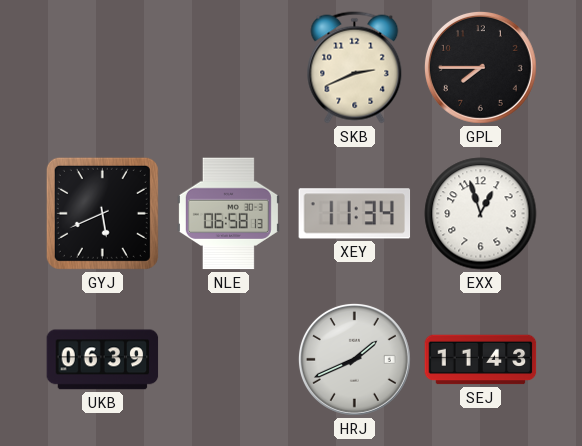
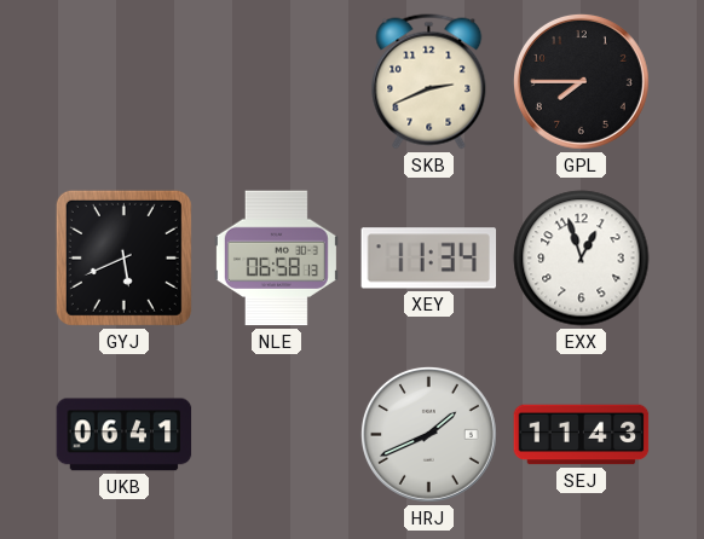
UKB: 06:39 -> 06:41 (125, 435)
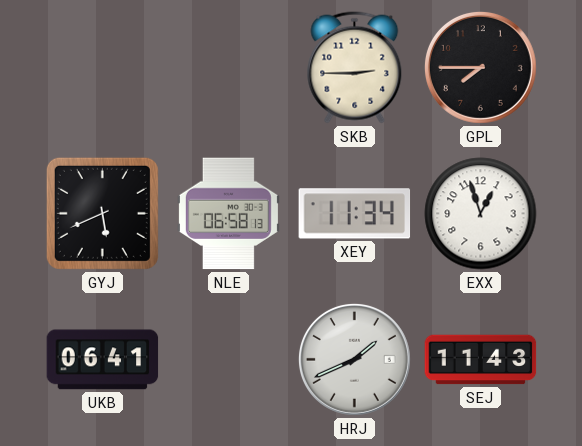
SKB: 2:41 -> 2:45 (355, 68)
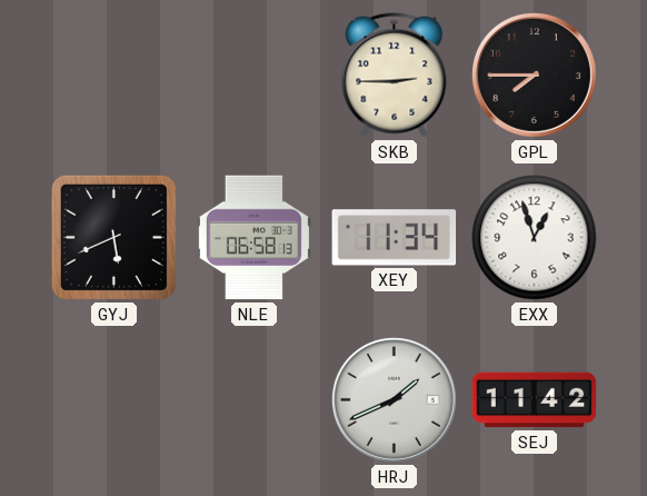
UKB: 06:41 -> none (103, 360)
SEJ: 11:43 -> 11:42 (535, 400)
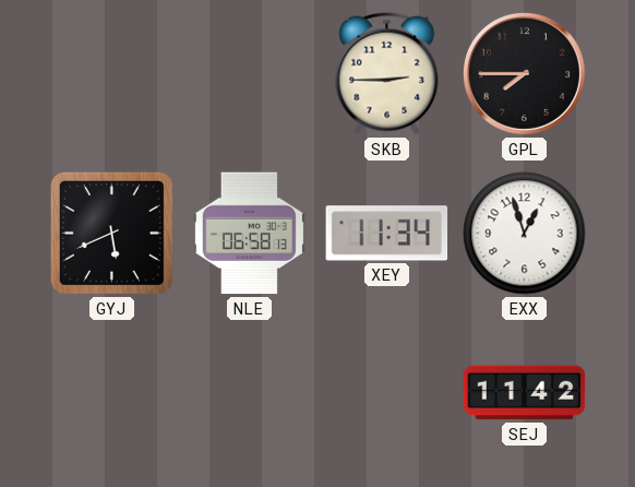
HRJ: 1:41 -> none (394, 399)
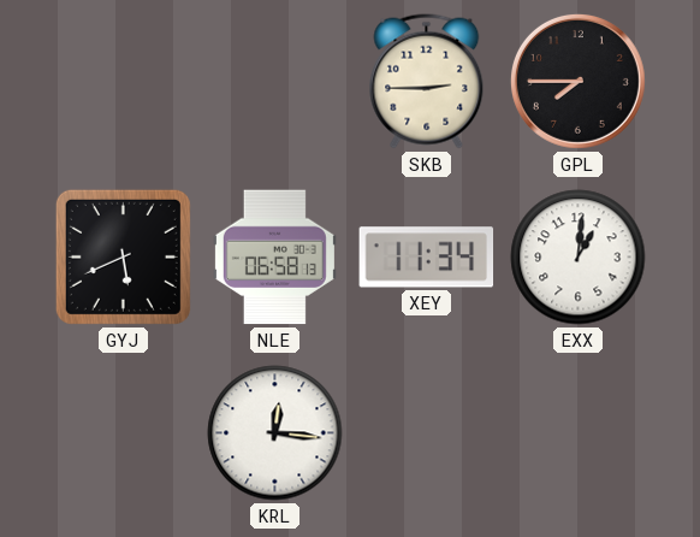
EXX: 12:57 -> 1:01 (579, 258)
KRL: none -> 12:16 (275, 433)
SEJ: 11:42 -> none (525, 393)
